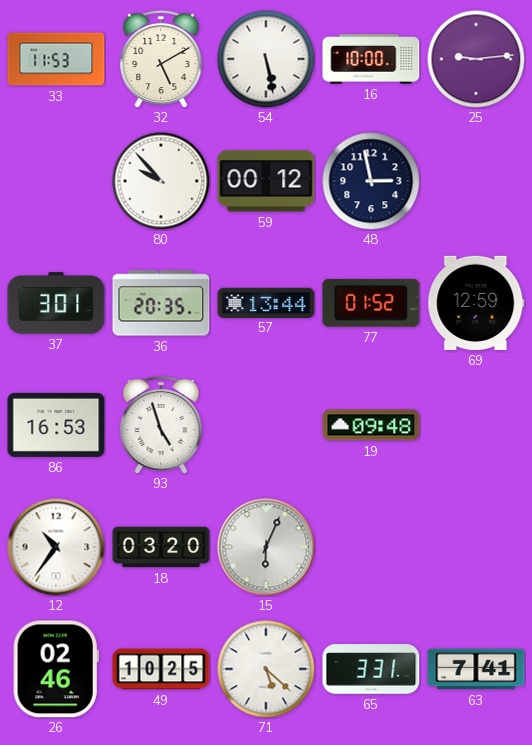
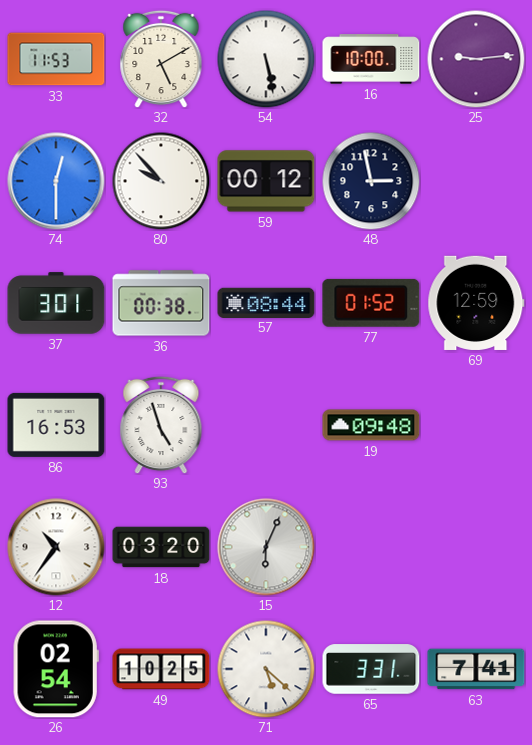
74: none -> 12:30 (56, 181)
36: 20:35 -> 00:38 (161, 303)
57: 13:44 -> 08:44 (266, 302)
26: 02:46 -> 02:54 (56, 669)
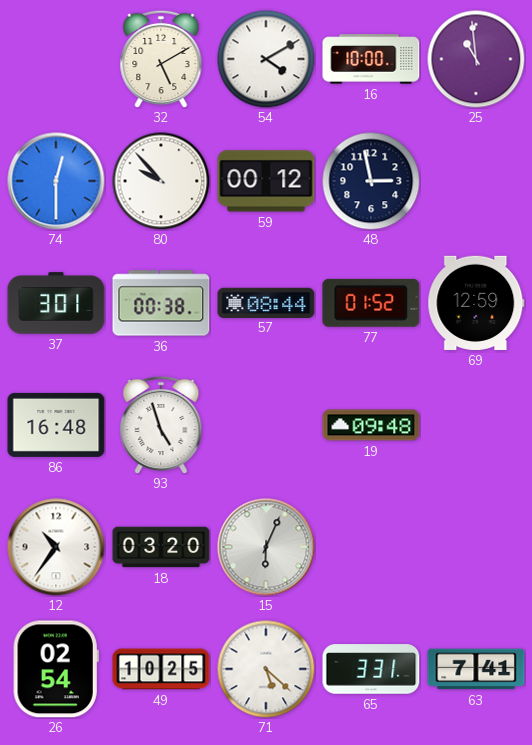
33: 11:53 -> none (56, 59)
54: 5:28 -> 4:10 (266, 59)
25: 9:14 -> 10:59 (476, 59)
86: 16:53 -> 16:48 (56, 425)
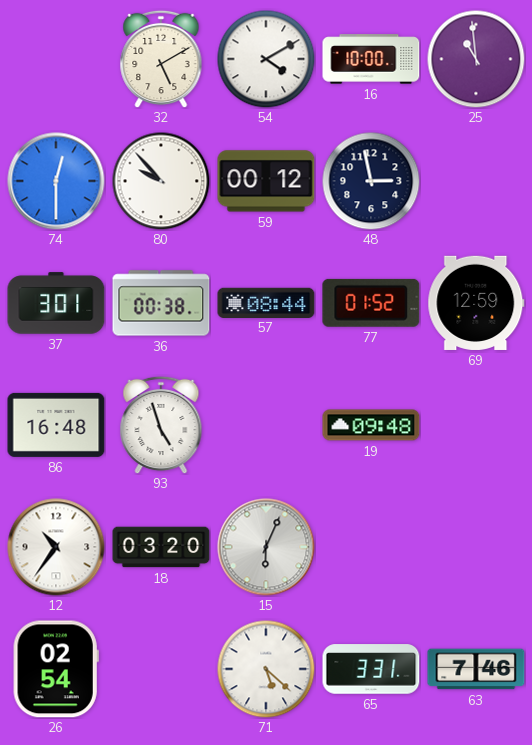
49: 10:25 -> none (161, 669)
63: 7:41 -> 7:46 (476, 669)
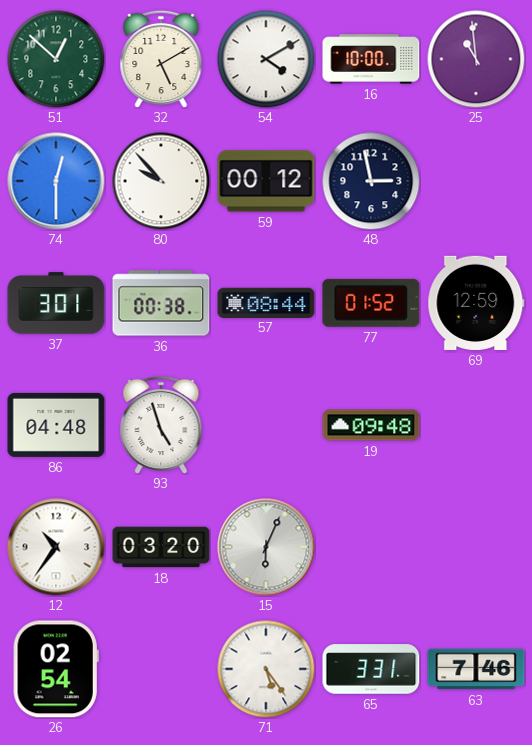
51: none -> 12:52 (56, 59)
86: 16:48 -> 04:48 (56, 425)
71: 5:22 -> 5:24 (266, 669)
